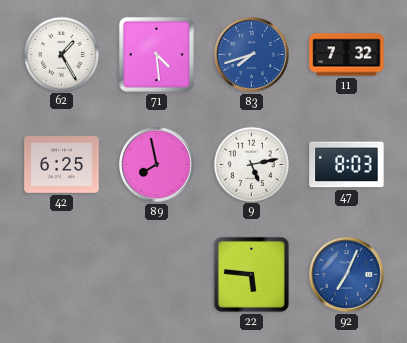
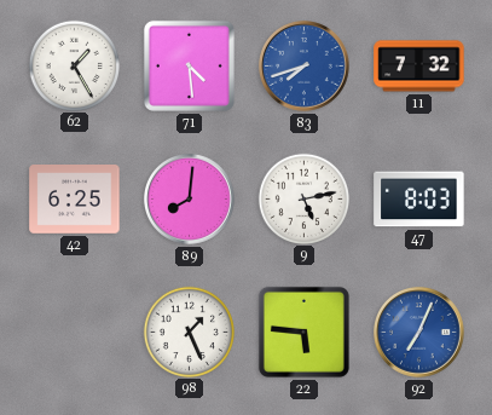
89: 7:58 -> 8:01 (190, 200)
98: none -> 1:26 (189, 332)
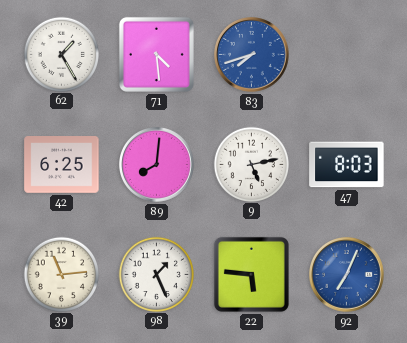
11: 7:32 -> none (419, 67)
39: none -> 11:14 (61, 274)
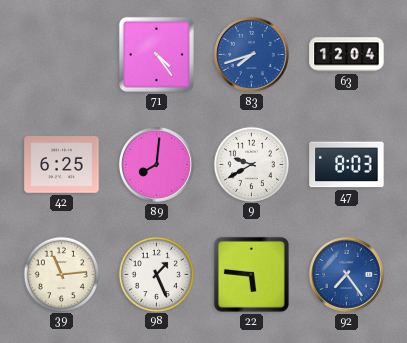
62: 1:25 -> none (61, 54)
71: 4:29 -> 4:24 (156, 54)
63: none -> 12:04 (347, 55)
9: 5:13 -> 9:40 (251, 164)
92: 7:04 -> 7:24 (347, 275)
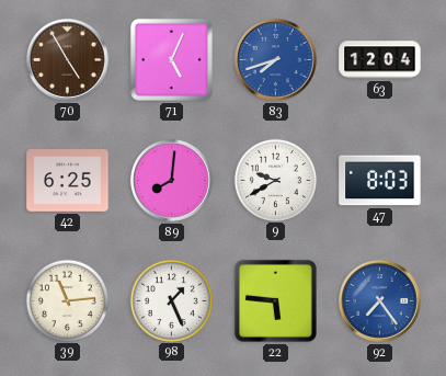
70: none -> 4:55 (68, 60)
71: 4:24 -> 5:04 (171, 59)
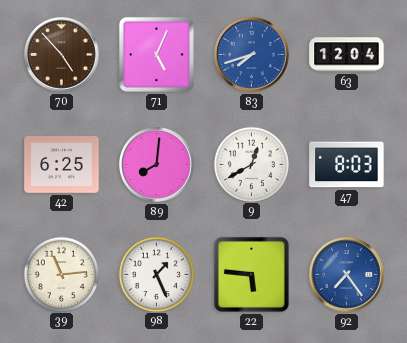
70: 4:55 -> 4:53 (62, 55)
9: 9:40 -> 12:40 (251, 164)
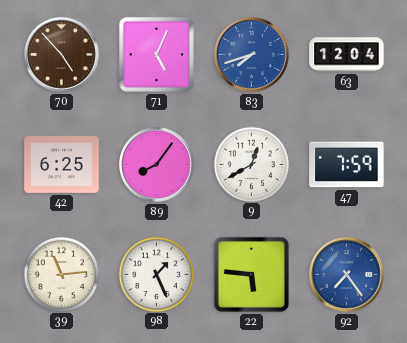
89: 8:01 -> 8:06 (157, 165)
47: 8:03 -> 7:59 (347, 165)
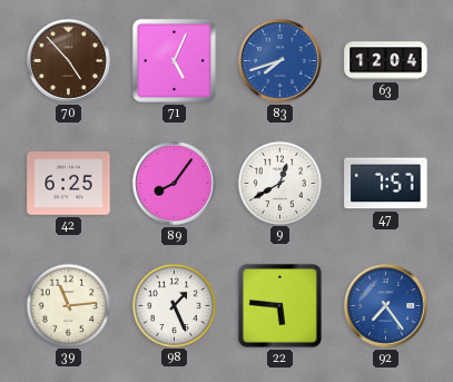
47: 7:59 -> 7:57 (386, 184)
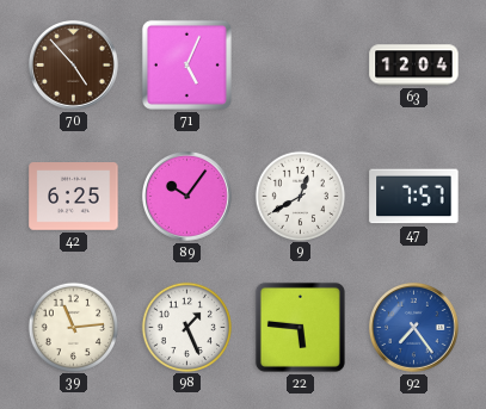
83: 7:42 -> none (280, 61)
89: 8:06 -> 10:06 (187, 197)
